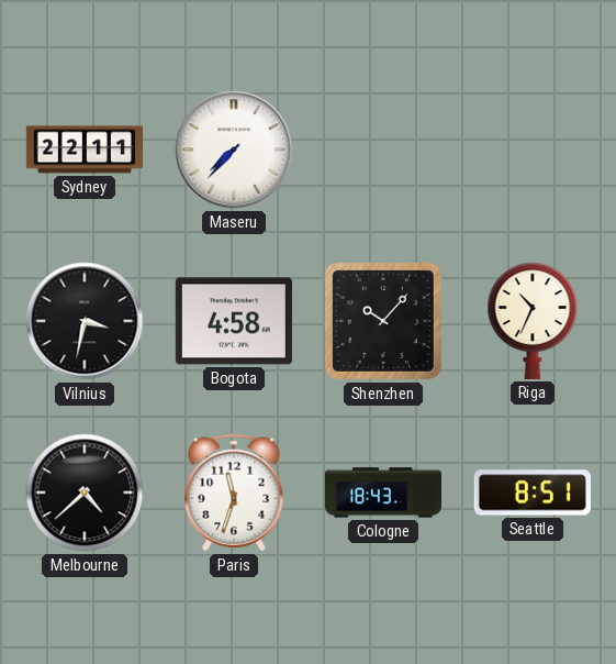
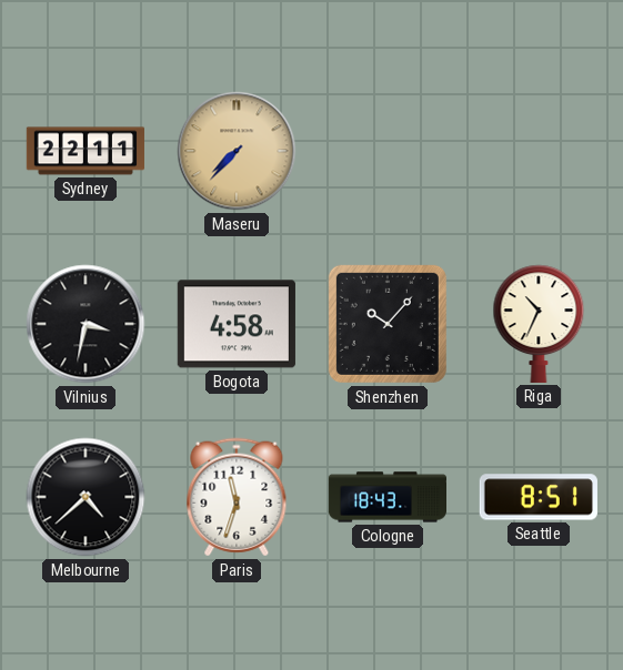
Maseru dial: white -> champagne (237, 151)
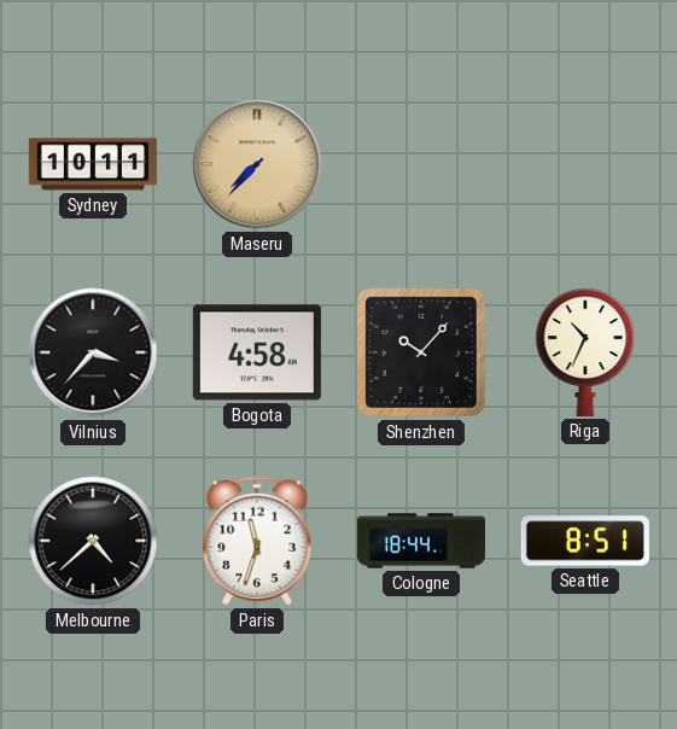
Sydney: 22:11 -> 10:11 (93, 164)
Vilnius: 3:32 -> 3:37 (93, 352)
Cologne: 18:43 -> 18:44 (420, 541)
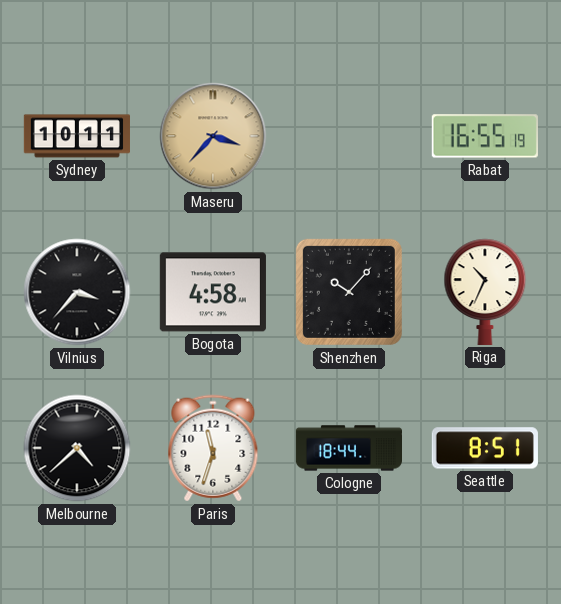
Maseru: 7:37 -> 3:37 (213, 136)
Rabat: none -> 16:55 (485, 136)
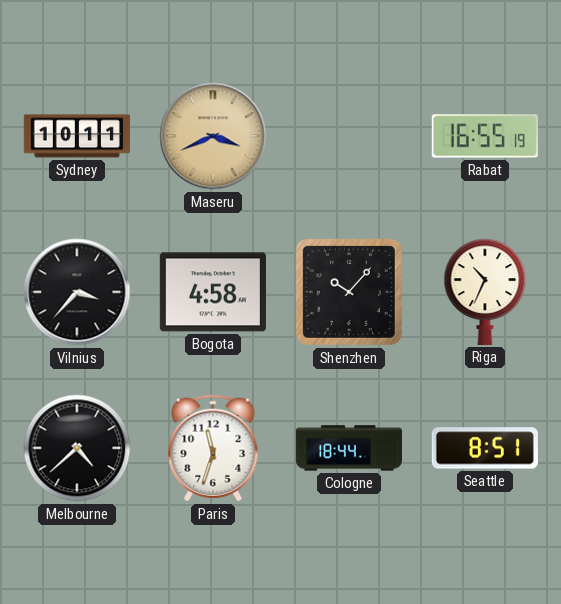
Maseru: 3:37 -> 3:41 (213, 136)
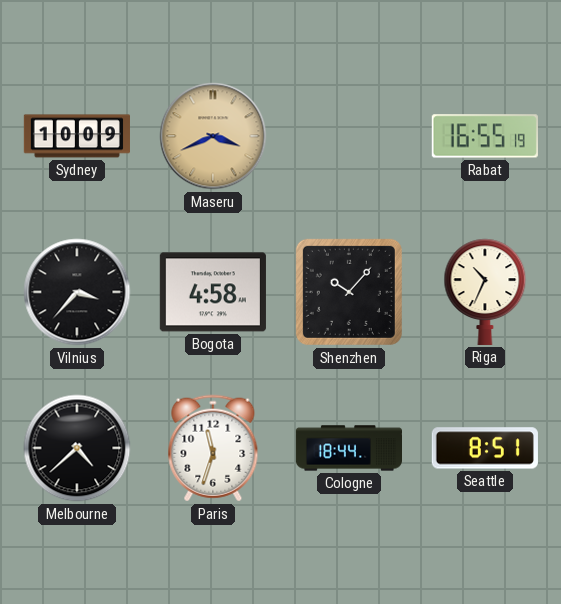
Sydney: 10:11 -> 10:09 (77, 136)
